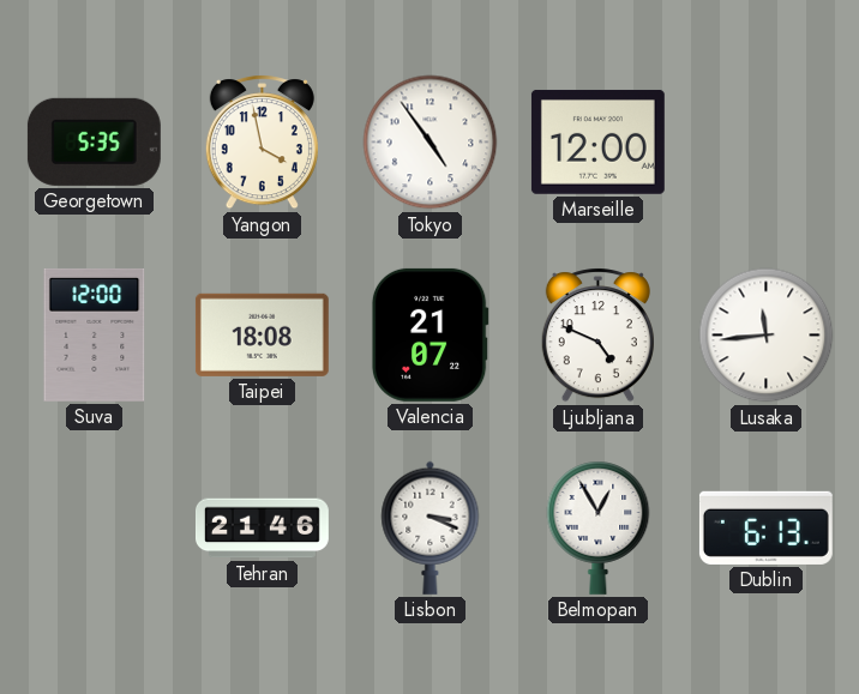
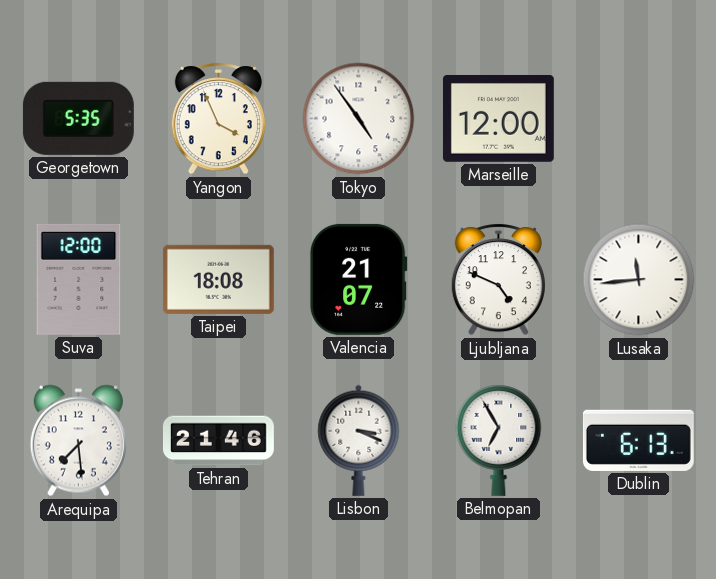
Yangon: 3:58 -> 3:56 (218, 119)
Arequipa: none -> 7:29 (78, 441)
Belmopan: 12:55 -> 6:55 (499, 440)
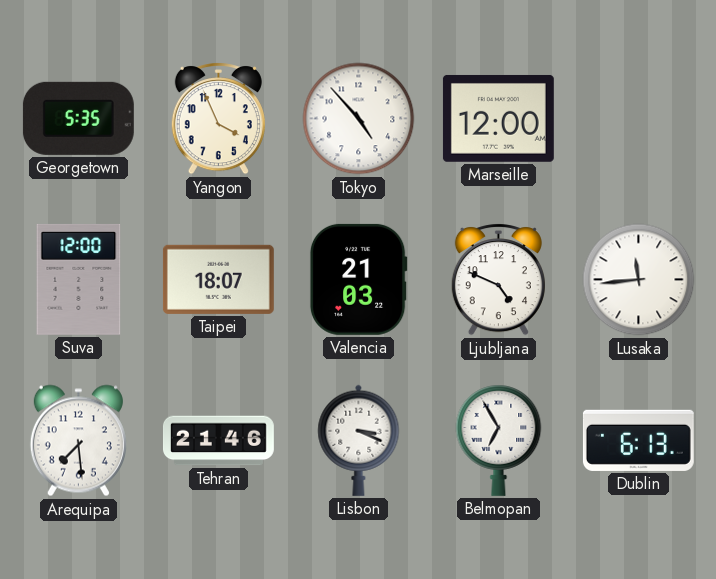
Tokyo: 4:54 -> 4:53 (359, 119)
Taipei: 18:08 -> 18:07 (218, 279)
Valencia: 21:07 -> 21:03 (358, 279)
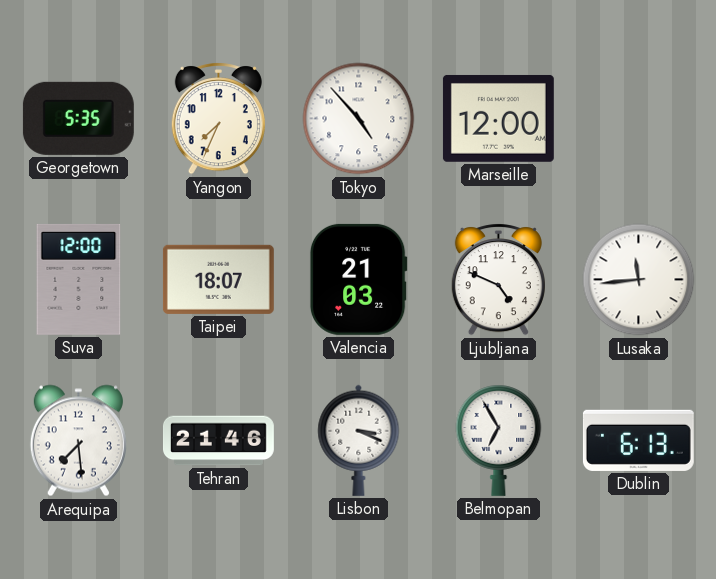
Yangon: 3:56 -> 7:34 (218, 119)
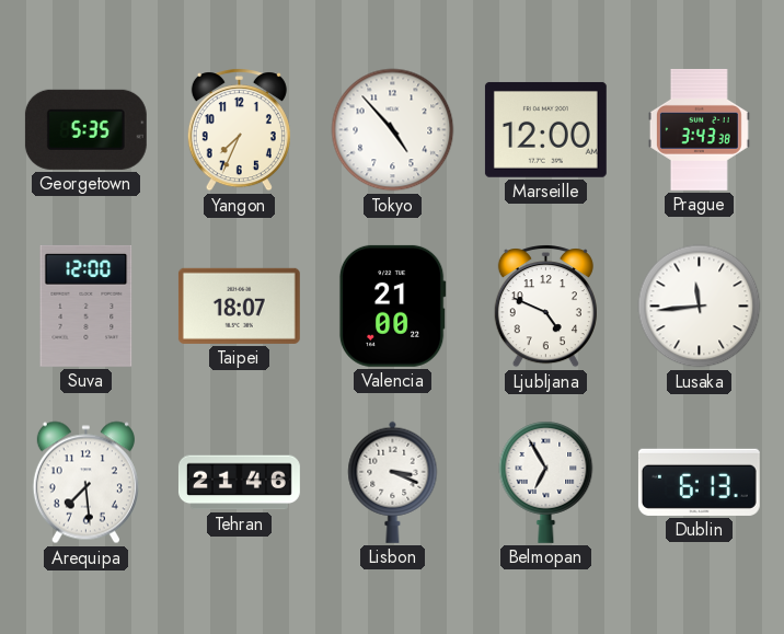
Prague: none -> 3:43 (699, 129)
Valencia: 21:03 -> 21:00 (392, 306)
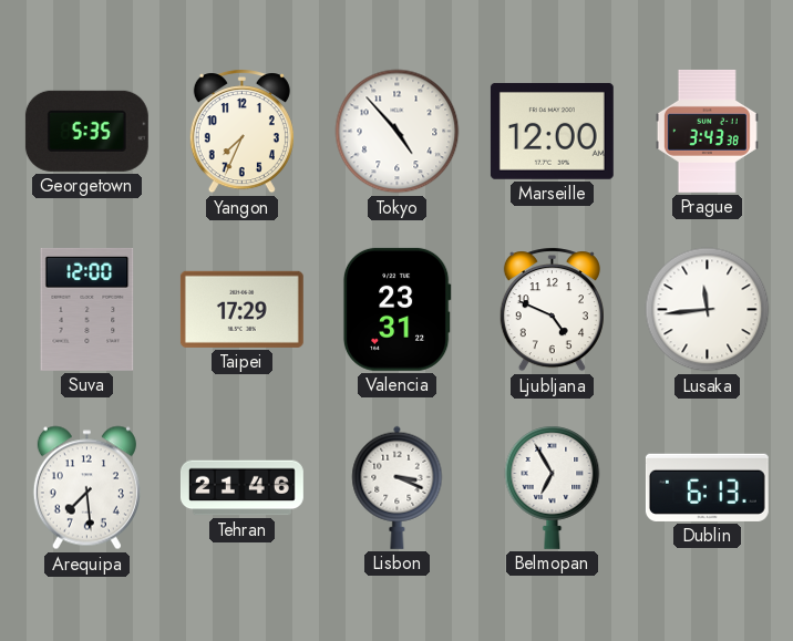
Taipei: 18:07 -> 17:29 (241, 309)
Valencia: 21:00 -> 23:31 (396, 309)
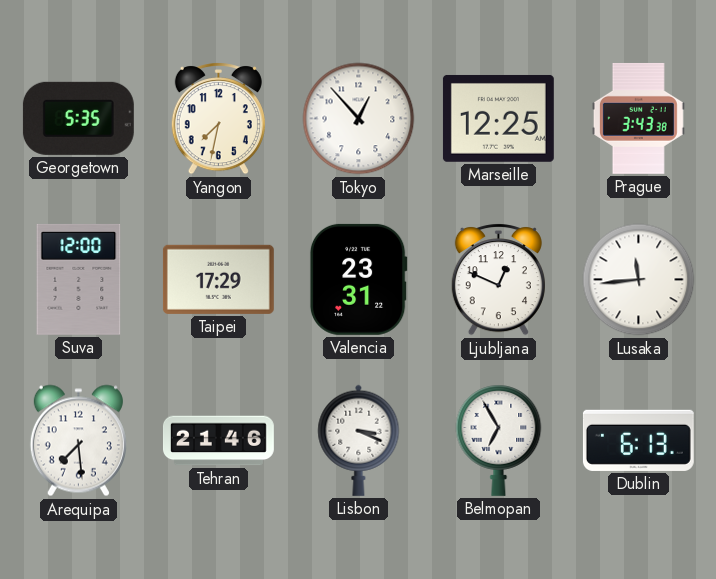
Yangon: 7:34 -> 7:32 (218, 119)
Tokyo: 4:53 -> 12:53 (359, 119)
Marseille: 12:00 -> 12:25 (498, 118)
Ljubljana: 4:49 -> 12:49 (498, 280)
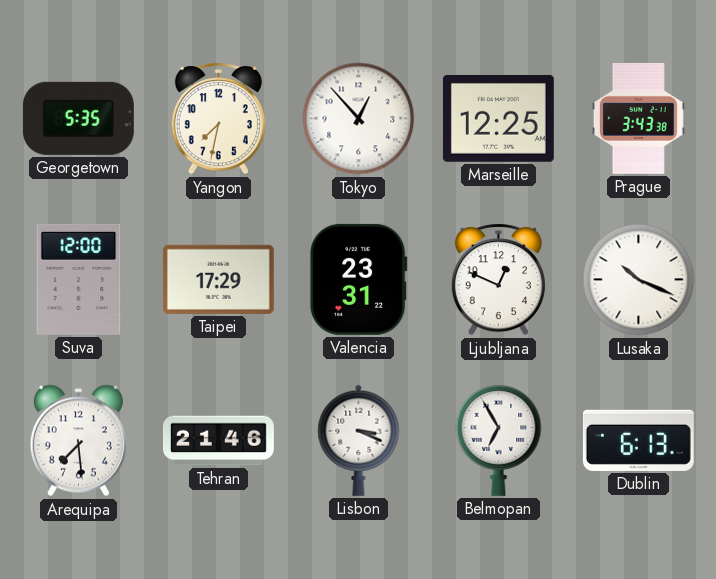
Lusaka: 11:44 -> 10:19 (639, 280)
